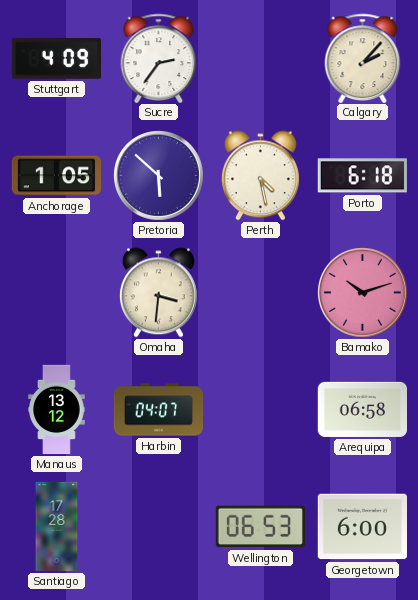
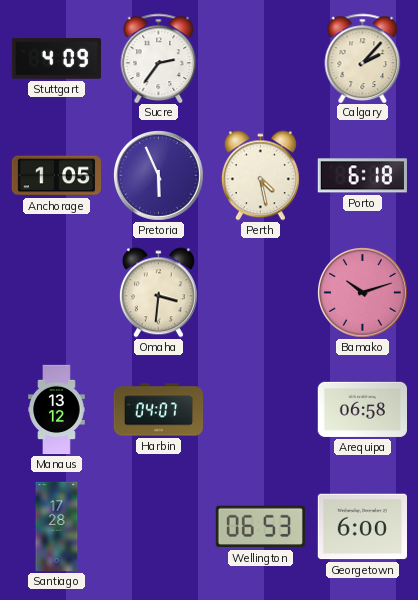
Pretoria: 5:52 -> 5:56 (159, 176)
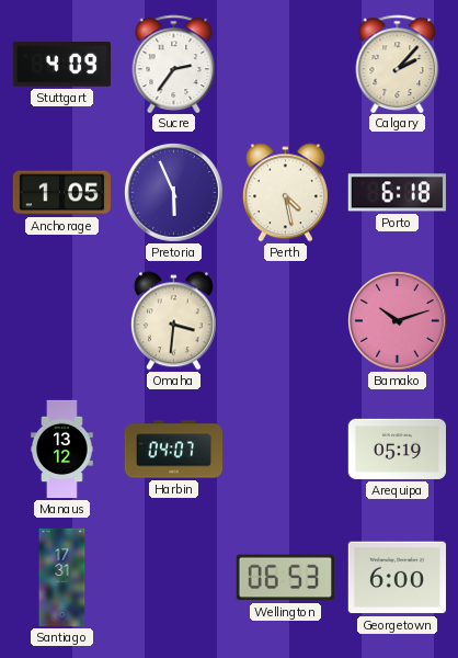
Arequipa: 06:58 -> 05:19 (397, 449)
Santiago: 17:28 -> 17:31 (62, 578)
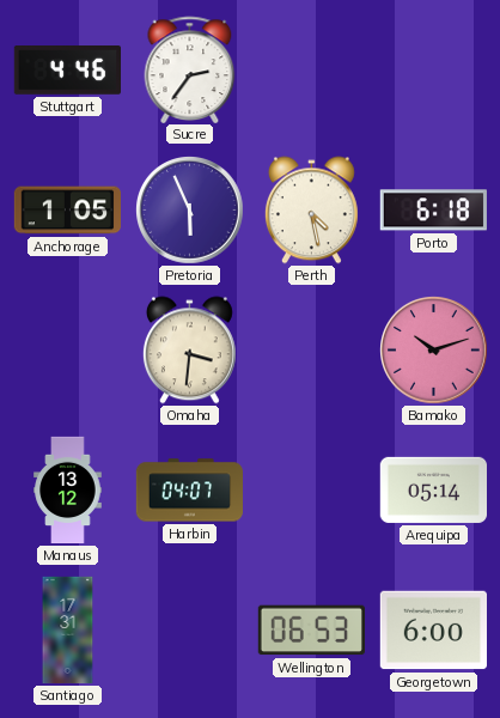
Stuttgart: 4:09 -> 4:46 (67, 71)
Calgary: 2:07 -> none (398, 64)
Arequipa: 05:19 -> 05:14 (433, 489)
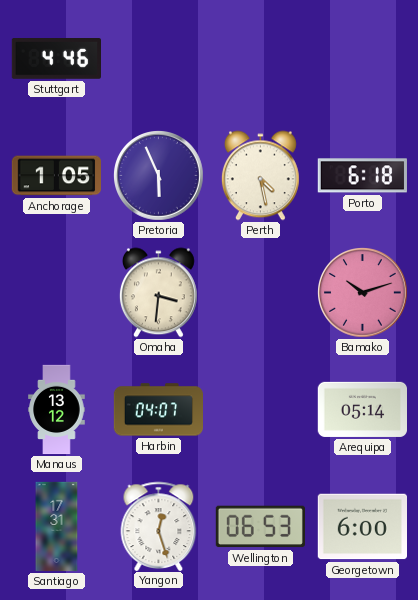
Sucre: 2:36 -> none (190, 69)
Yangon: none -> 12:27 (159, 526)
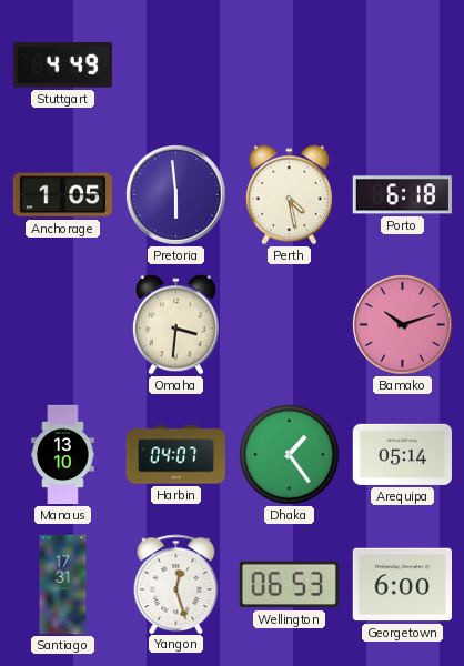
Stuttgart: 4:46 -> 4:49 (62, 65)
Pretoria: 5:56 -> 5:59 (176, 195)
Manaus: 13:12 -> 13:10 (63, 455)
Dhaka: none -> 1:24 (290, 455)
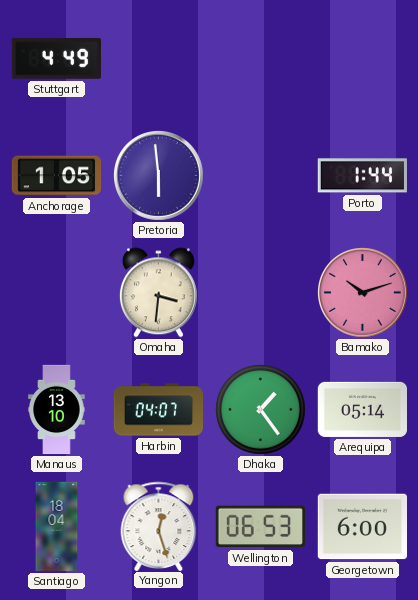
Perth: 4:28 -> none (289, 195)
Porto: 6:18 -> 1:44 (362, 176)
Santiago: 17:31 -> 18:04 (57, 527)
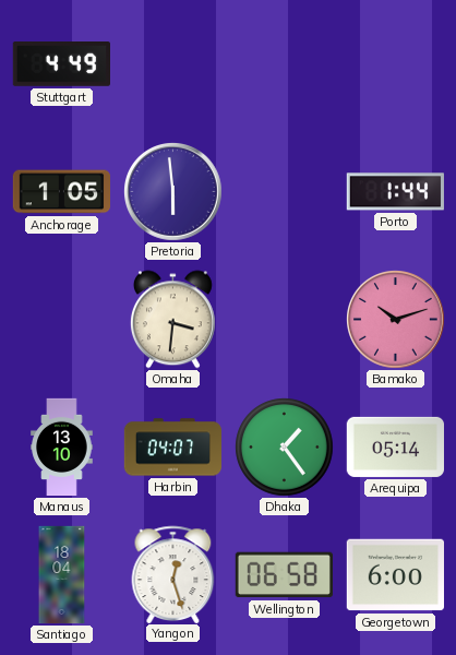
Wellington: 06:53 -> 06:58 (284, 575)
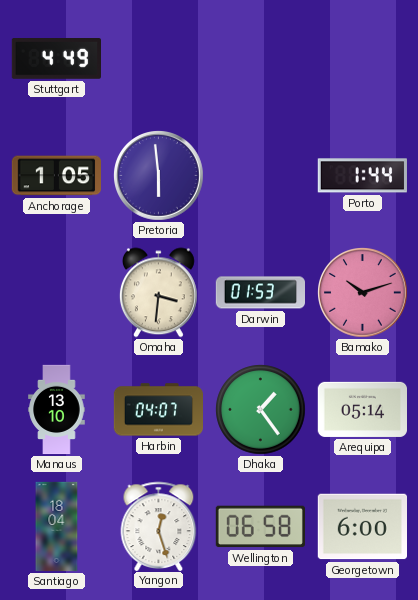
Darwin: none -> 01:53 (260, 293)
